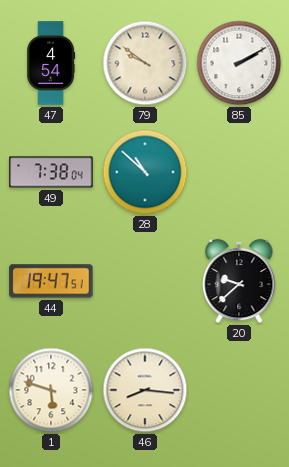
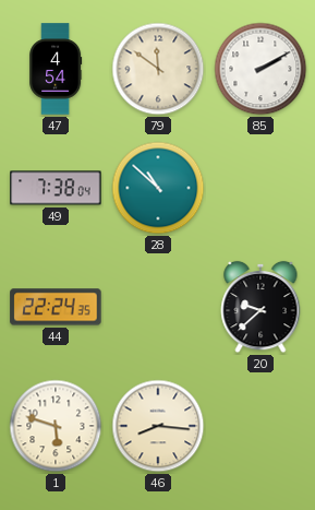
79: 9:51 -> 11:51 (158, 69)
44: 19:47 -> 22:24 (56, 307)
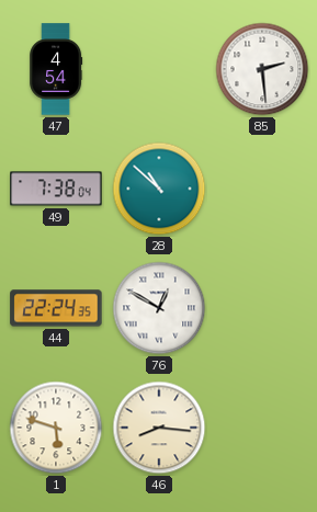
79: 11:51 -> none (158, 69)
85: 2:10 -> 2:29 (262, 69)
76: none -> 12:50 (159, 308)
20: 9:38 -> none (261, 307)
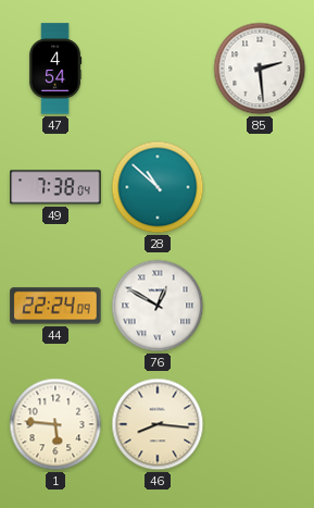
44: 22:24:35 -> 22:24:09 (55, 306)
1: 5:48 -> 5:46 (55, 424)
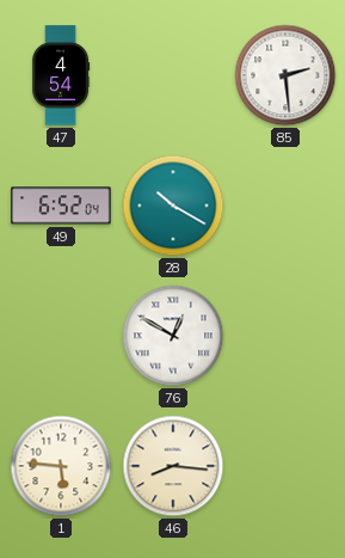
49: 7:38 -> 6:52 (61, 206)
28: 10:52 -> 10:20 (173, 206)
44: 22:24 -> none (55, 306)
